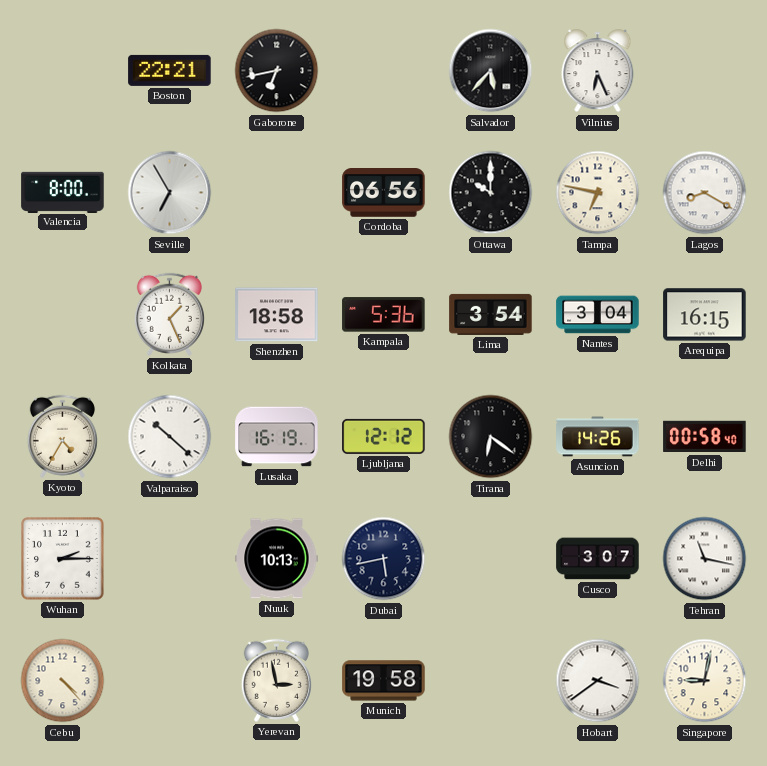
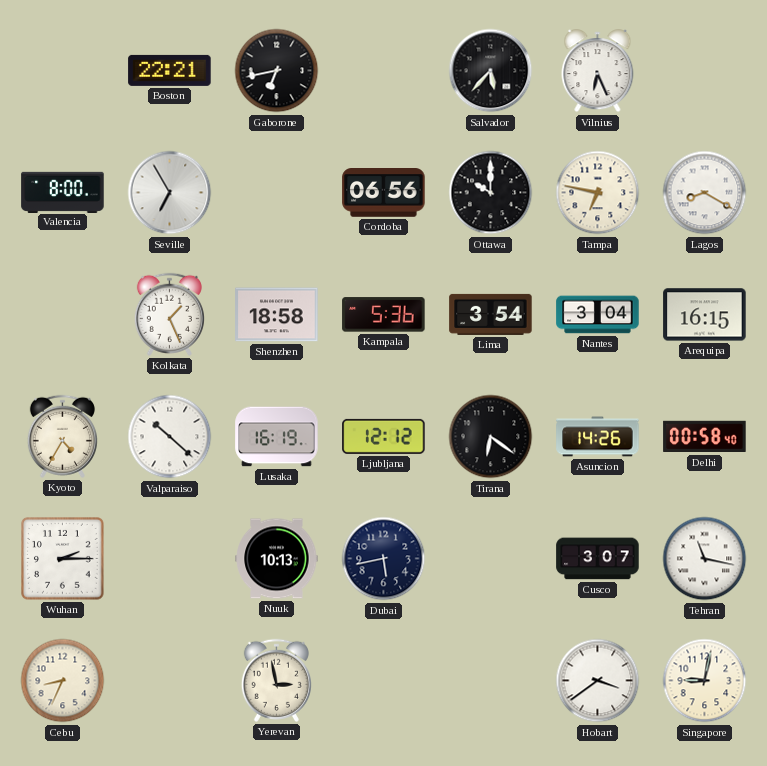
Cebu: 4:23 -> 8:34 (63, 681)
Munich: 19:58 -> none (384, 681)
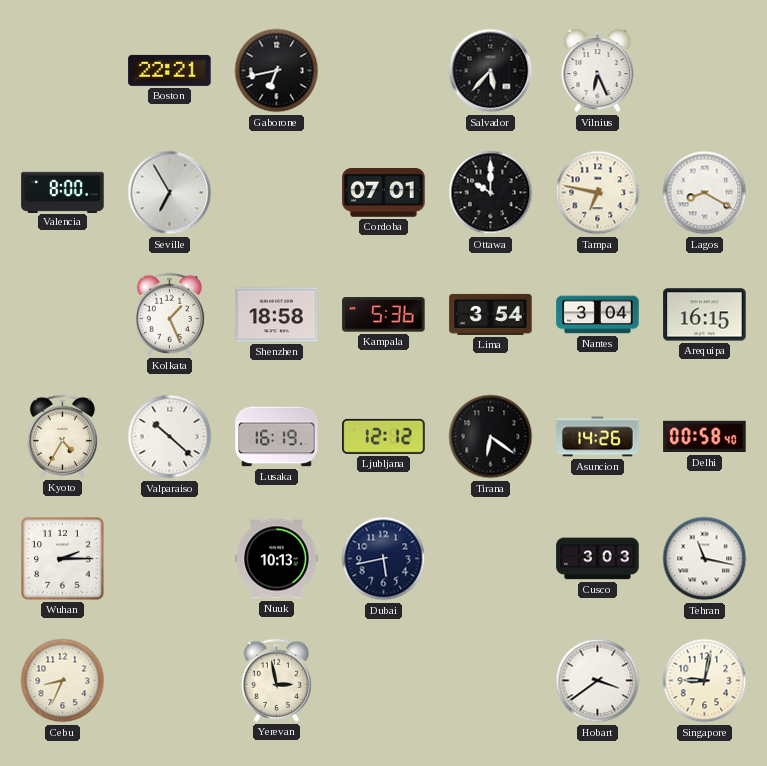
Cordoba: 06:56 -> 07:01 (384, 193)
Cusco: 3:07 -> 3:03 (598, 559)
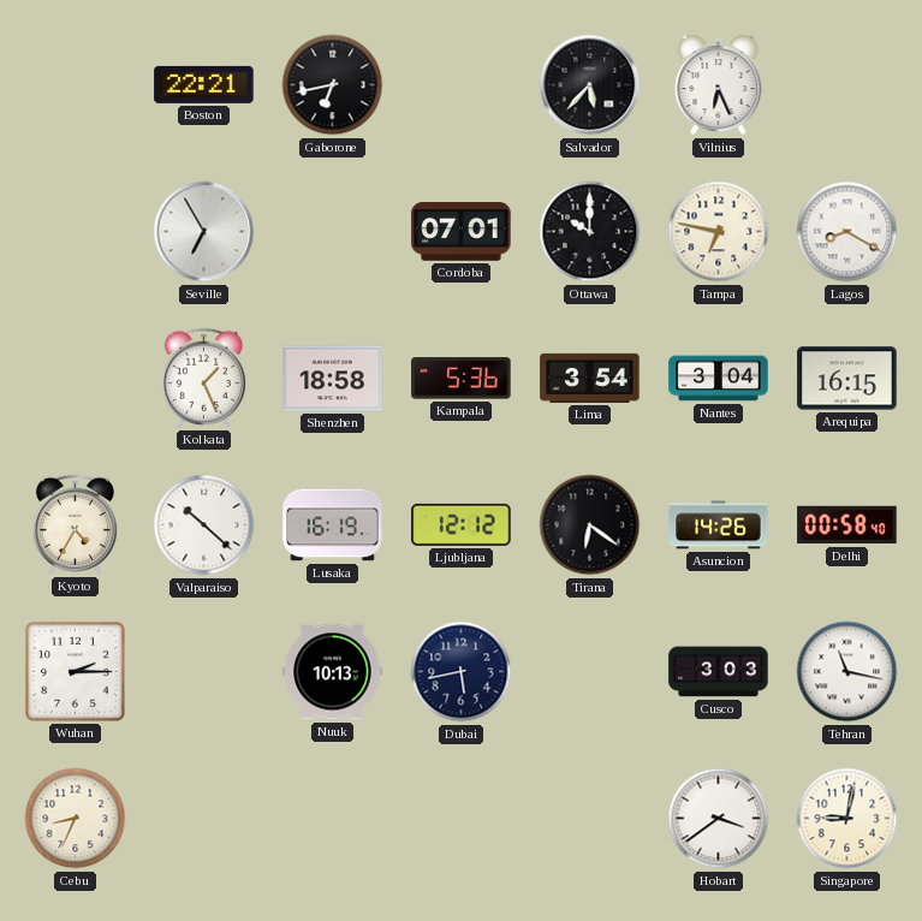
Valencia: 8:00 -> none (63, 192)
Yerevan: 2:58 -> none (276, 680)
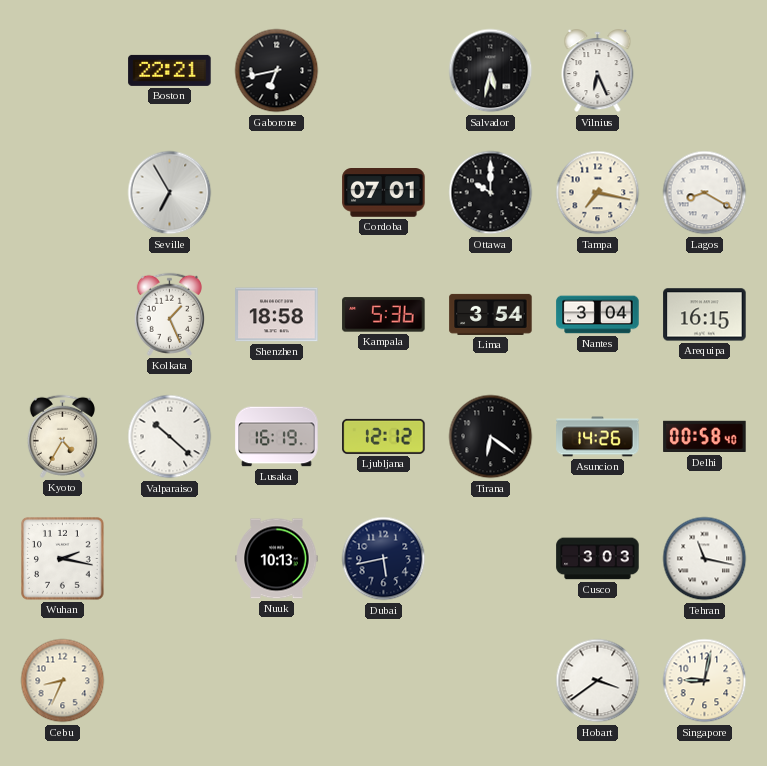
Salvador: 5:37 -> 5:32 (491, 71)
Tampa: 6:47 -> 7:17 (598, 193)
Wuhan: 2:15 -> 2:17 (63, 559)
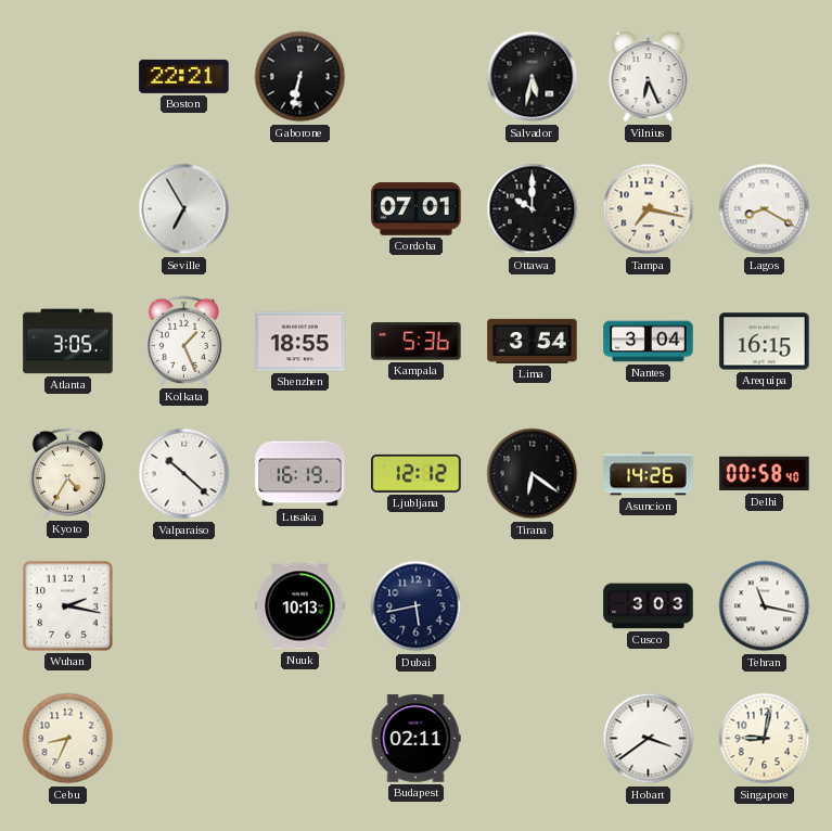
Gaborone: 6:43 -> 6:32 (300, 77)
Atlanta: none -> 3:05 (68, 342)
Shenzhen: 18:58 -> 18:55 (300, 342)
Budapest: none -> 02:11 (415, 739)
